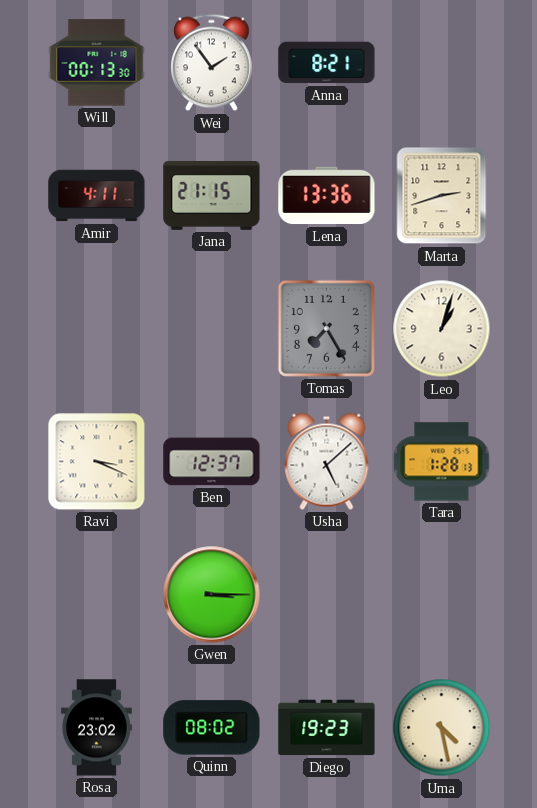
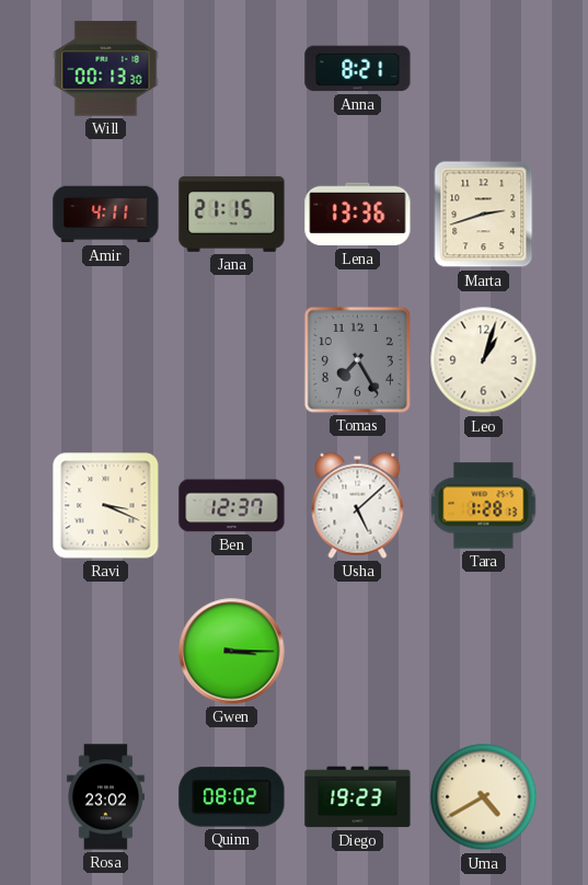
Wei: 1:54 -> none (212, 63)
Uma: 4:28 -> 4:40 (484, 797)
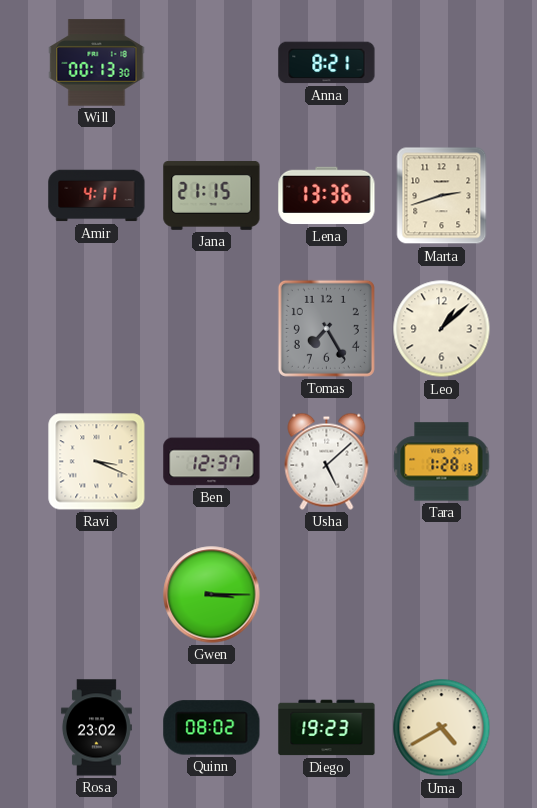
Leo: 1:03 -> 1:08 (442, 329)
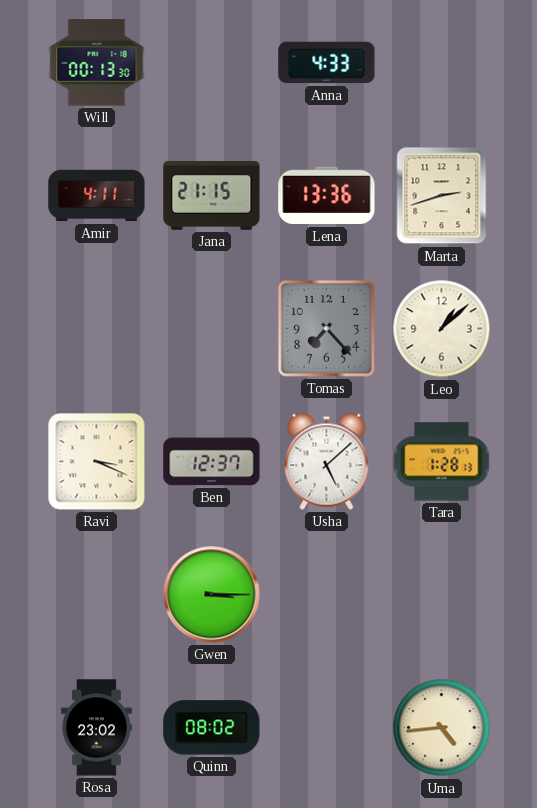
Anna: 8:21 -> 4:33 (327, 63)
Tomas: 7:25 -> 7:23 (326, 328)
Diego: 19:23 -> none (327, 728)
Uma: 4:40 -> 4:44 (442, 728)
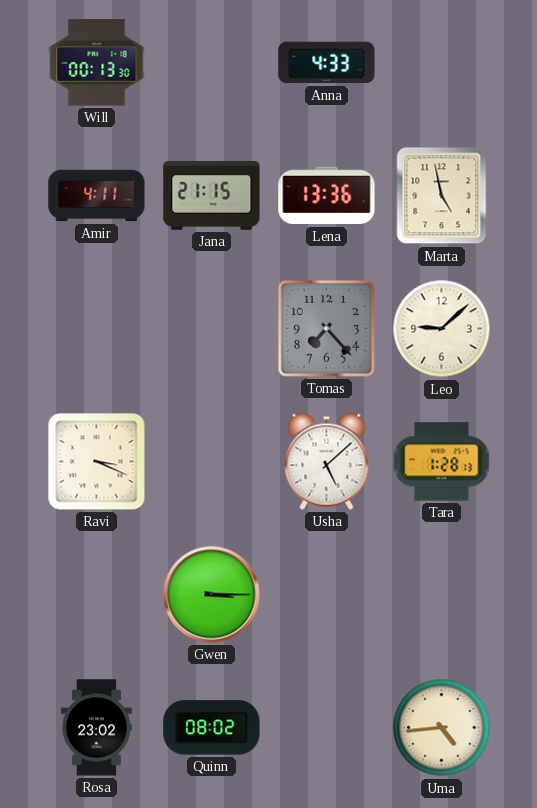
Marta: 2:42 -> 4:58 (442, 196)
Leo: 1:08 -> 9:08 (442, 329)
Ben: 12:37 -> none (212, 462)
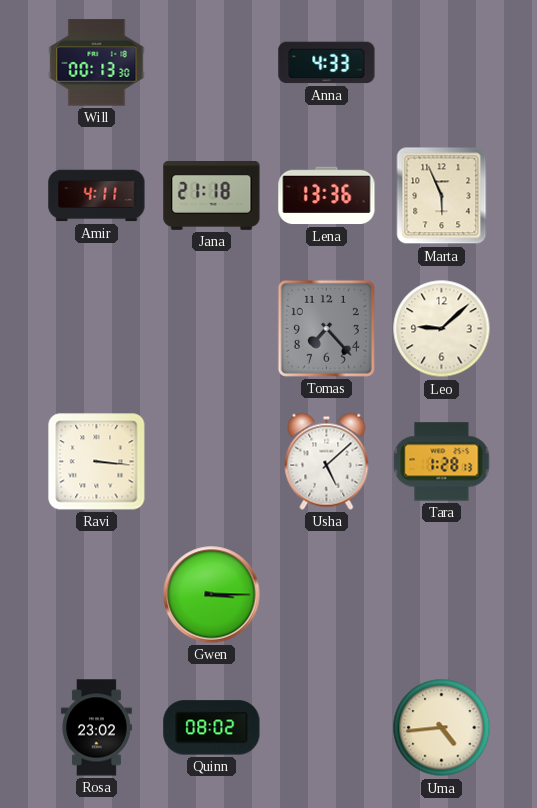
Jana: 21:15 -> 21:18 (212, 195)
Marta: 4:58 -> 5:56 (442, 196)
Ravi: 3:19 -> 3:16 (97, 462)
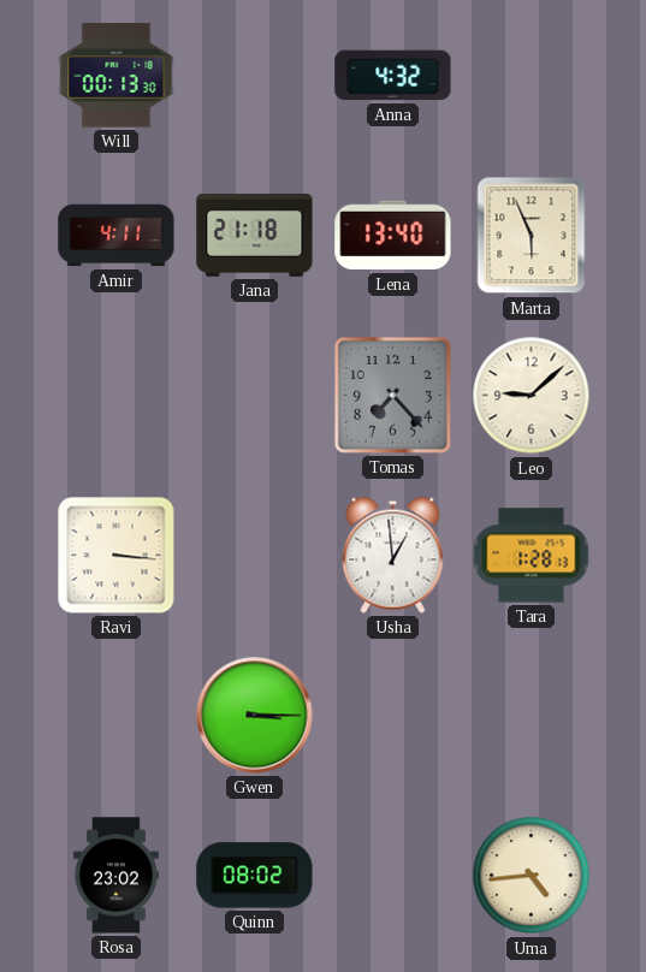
Anna: 4:33 -> 4:32 (393, 76)
Lena: 13:36 -> 13:40 (393, 236)
Usha: 5:08 -> 12:59 (393, 555)
